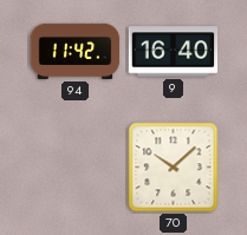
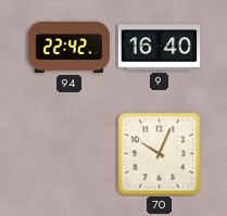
94: 11:42 -> 22:42 (70, 47)
70: 10:08 -> 10:04 (160, 154)
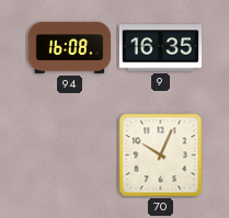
94: 22:42 -> 16:08 (70, 47)
9: 16:40 -> 16:35 (161, 48)
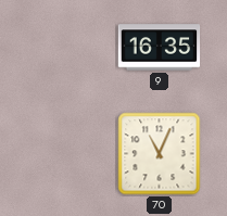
94: 16:08 -> none (70, 47)
70: 10:04 -> 11:04 (160, 154)
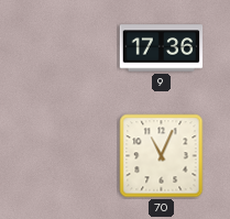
9: 16:35 -> 17:36 (162, 48)
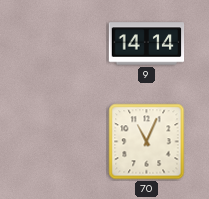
9: 17:36 -> 14:14 (147, 44)
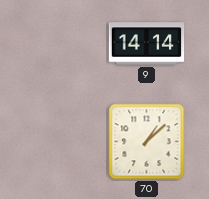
70: 11:04 -> 1:08 (147, 142)
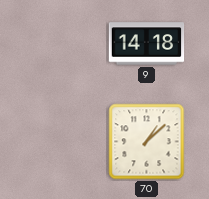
9: 14:14 -> 14:18 (147, 44)
